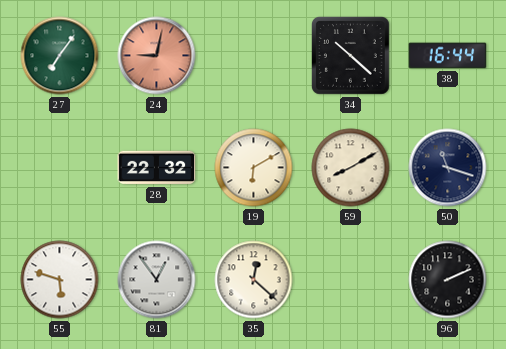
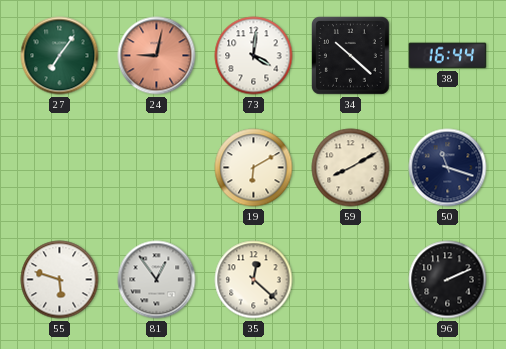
73: none -> 4:01 (254, 56)
28: 22:32 -> none (157, 168)
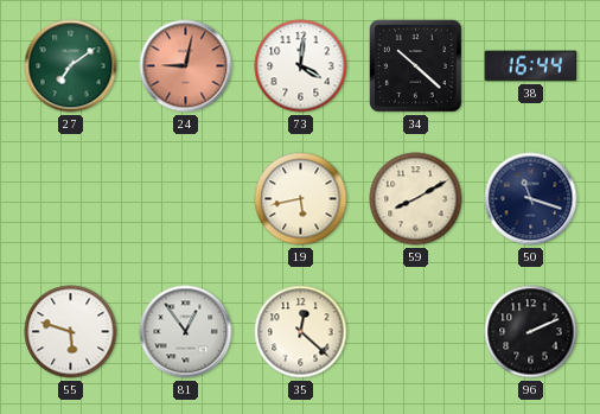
27: 7:06 -> 7:09 (71, 66)
19: 6:10 -> 5:43 (301, 199)
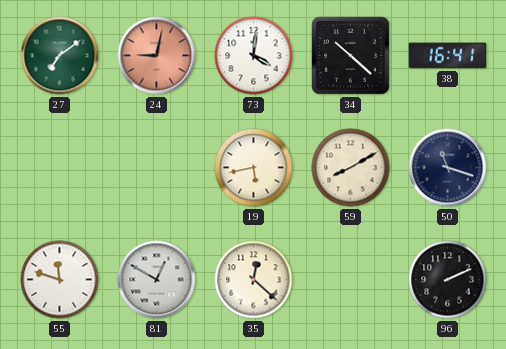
38: 16:44 -> 16:41 (448, 56)
55: 5:48 -> 11:48 (60, 280)
81: 12:54 -> 12:50 (157, 280)
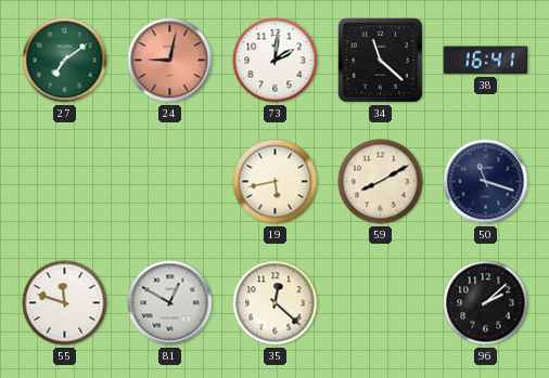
73: 4:01 -> 2:01 (276, 61)
34: 10:22 -> 11:22 (380, 60)
96: 2:11 -> 2:08 (486, 303)
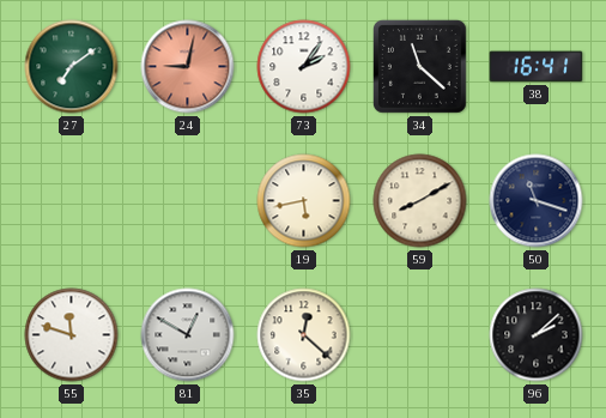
73: 2:01 -> 2:06 (304, 67)
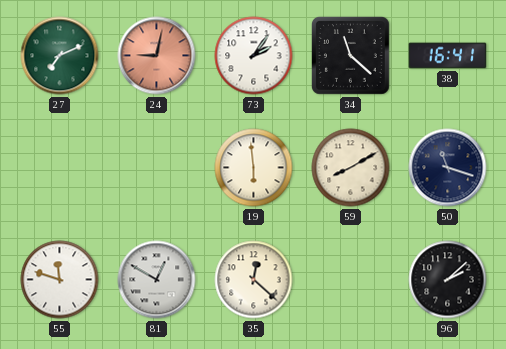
27: 7:09 -> 7:11 (60, 56)
19: 5:43 -> 5:59 (254, 168)
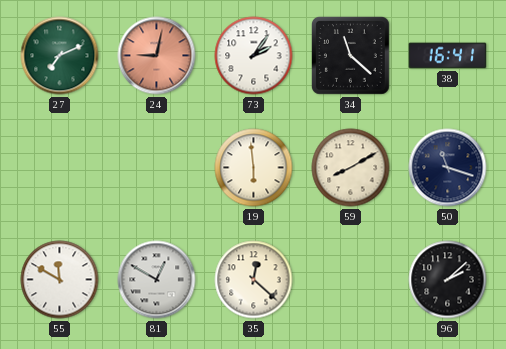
55: 11:48 -> 11:50 (60, 280)
